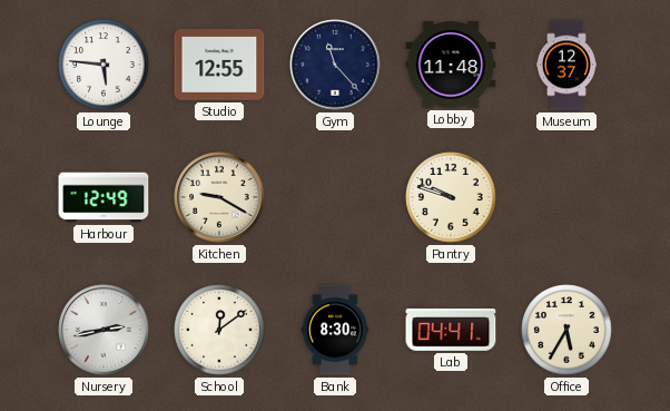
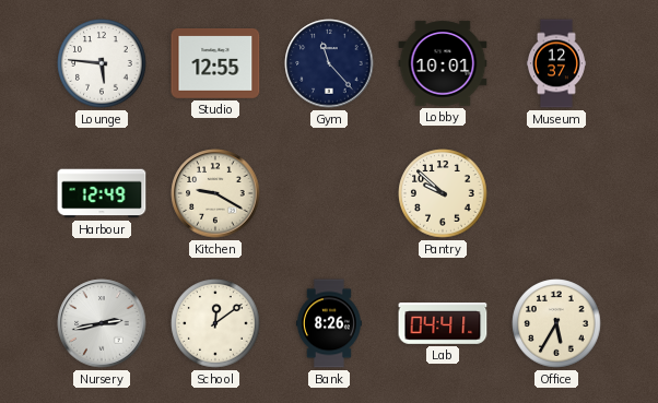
Lobby: 11:48 -> 10:01 (443, 63)
Pantry: 9:48 -> 9:52 (443, 193)
Bank: 8:30 -> 8:26 (329, 323)
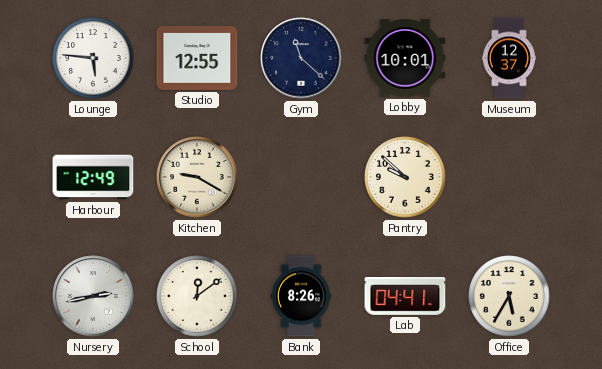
Gym: 11:23 -> 11:22 (301, 58)
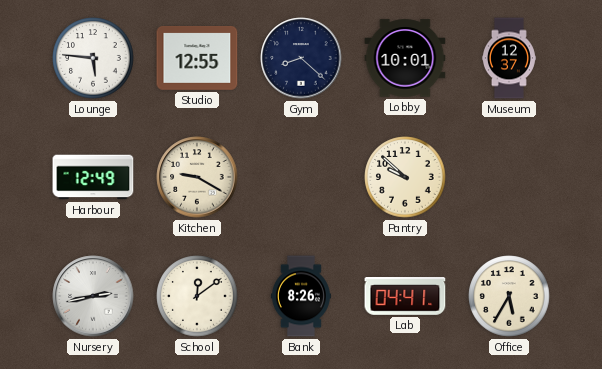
Gym: 11:22 -> 8:22 (301, 58)
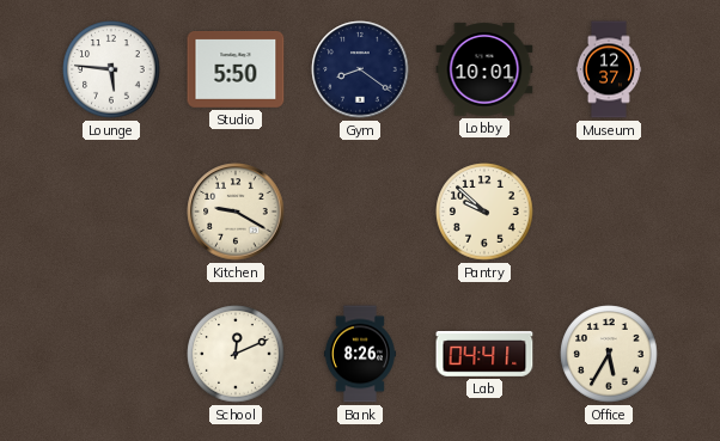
Studio: 12:55 -> 5:50 (236, 71)
Gym: 8:22 -> 8:21 (360, 69)
Harbour: 12:49 -> none (93, 177)
Nursery: 2:43 -> none (93, 296)
School: 12:09 -> 12:11 (236, 354)
